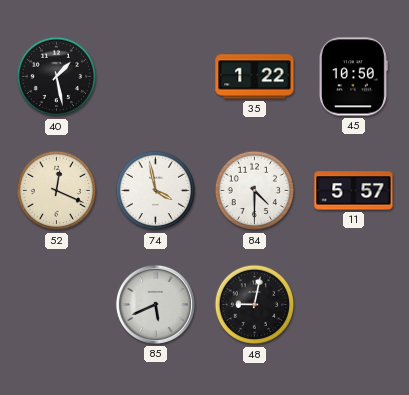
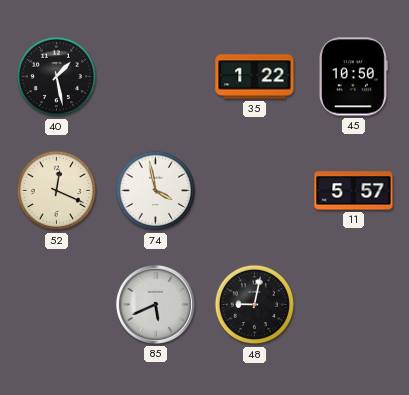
84: 4:30 -> none (255, 191)
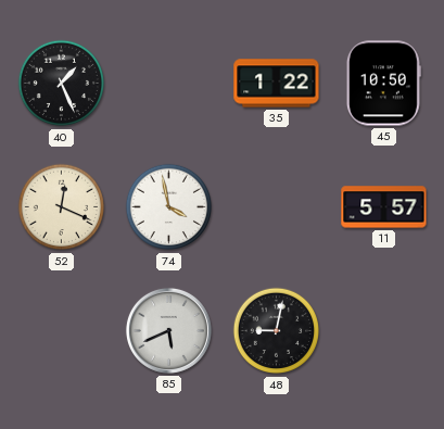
40: 1:28 -> 1:26 (62, 84)
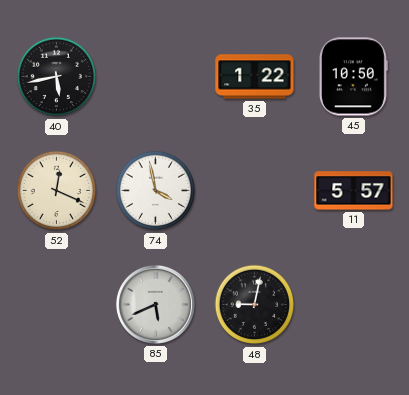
40: 1:26 -> 5:43 (57, 77)
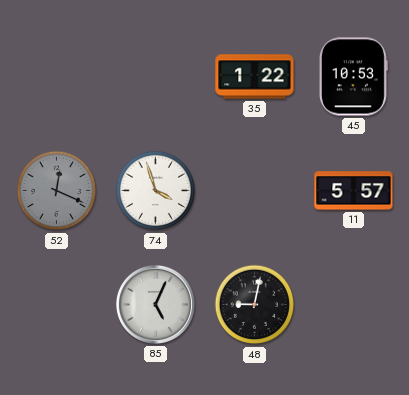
40: 5:43 -> none (57, 77)
45: 10:50 -> 10:53 (353, 77)
52 dial: cream -> grey (57, 191)
74: 3:58 -> 3:57 (156, 191)
85: 5:41 -> 5:04 (155, 304)
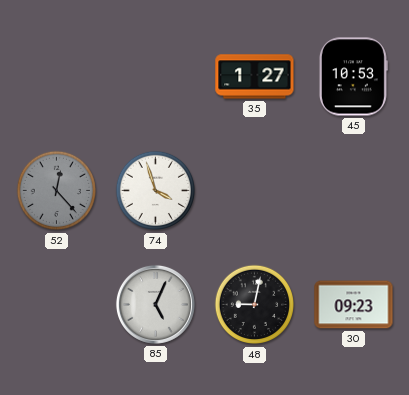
35: 1:22 -> 1:27 (255, 77)
52: 12:19 -> 12:23 (57, 191)
11: 5:57 -> none (354, 191)
30: none -> 09:23 (354, 305)
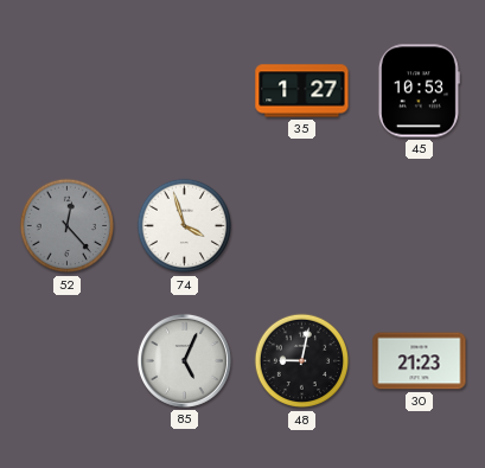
30: 09:23 -> 21:23 (420, 361)
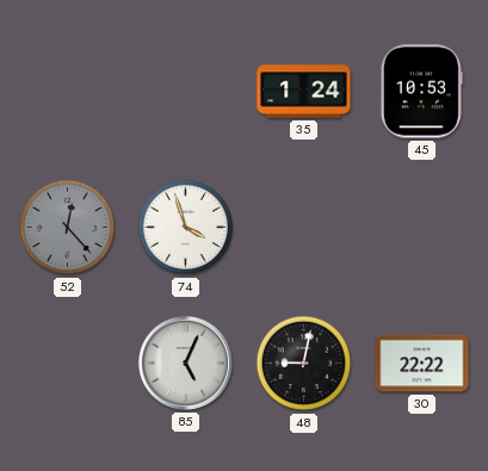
35: 1:27 -> 1:24 (304, 92)
30: 21:23 -> 22:22 (422, 364)
